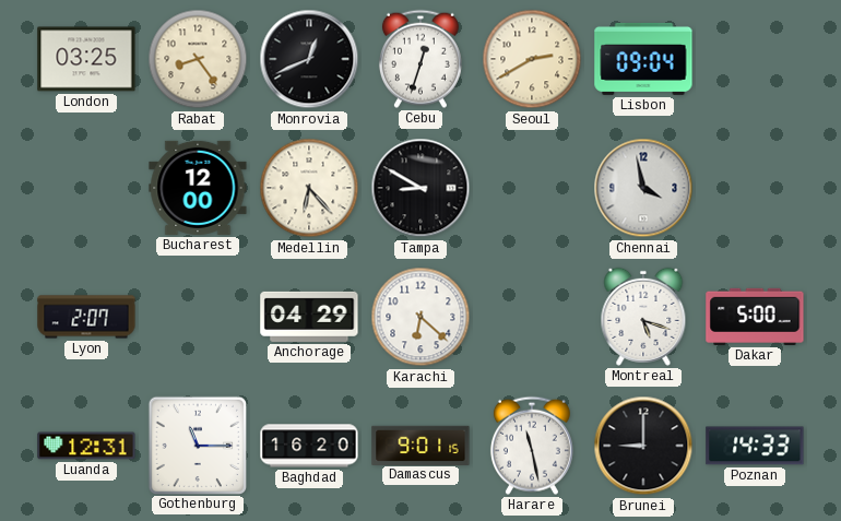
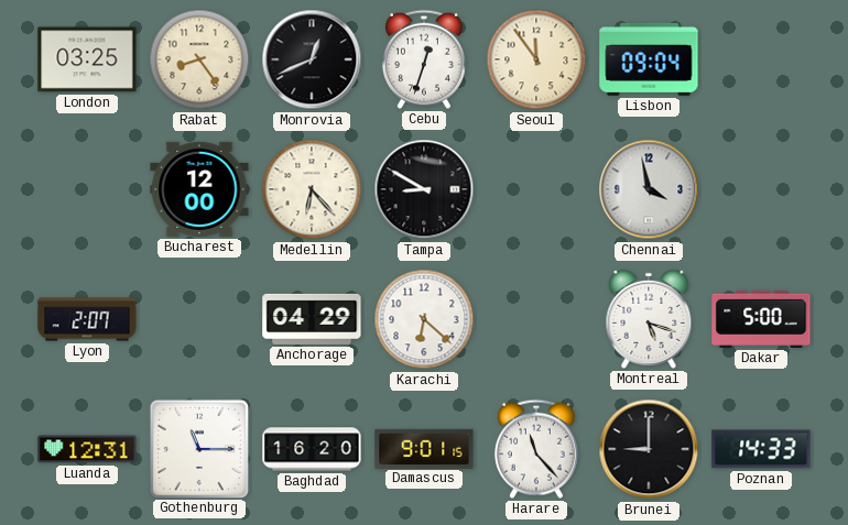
Seoul: 2:40 -> 11:54 (536, 59)
Harare: 11:28 -> 11:23 (536, 449)
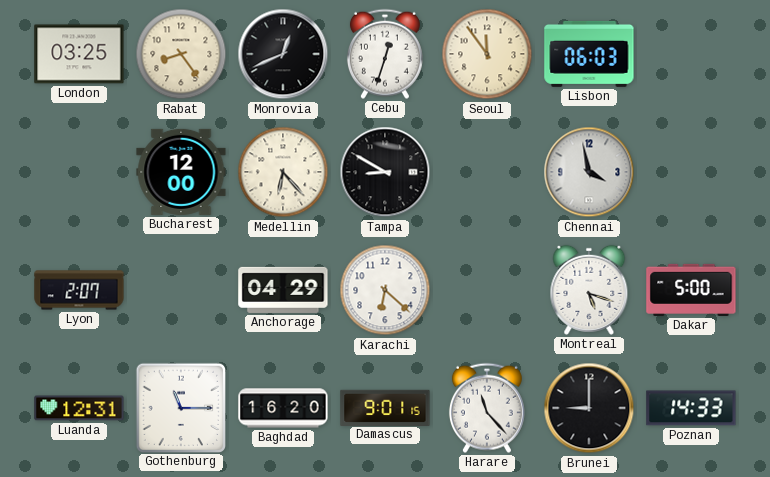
Lisbon: 09:04 -> 06:03 (589, 54)
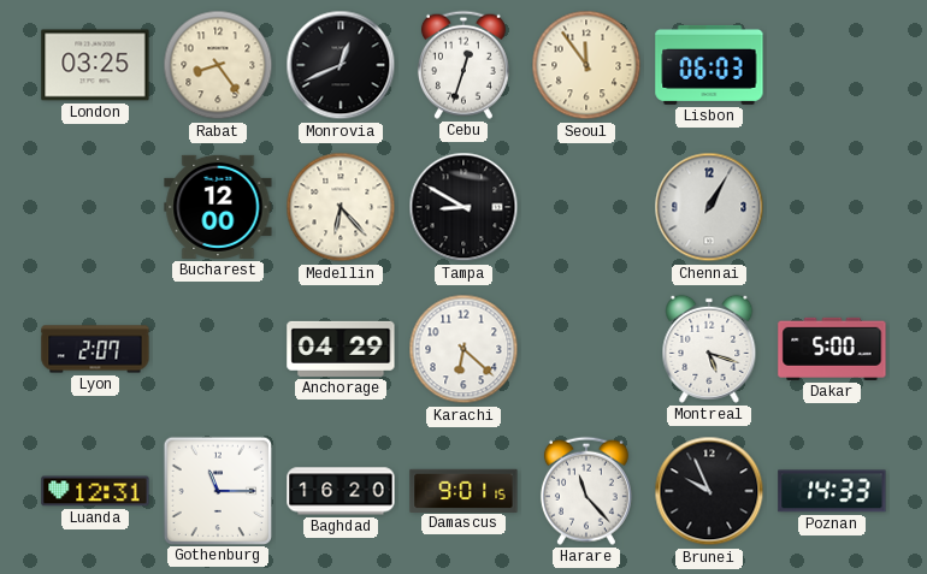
Chennai: 3:58 -> 1:05 (709, 207)
Brunei: 9:00 -> 9:56 (709, 491)
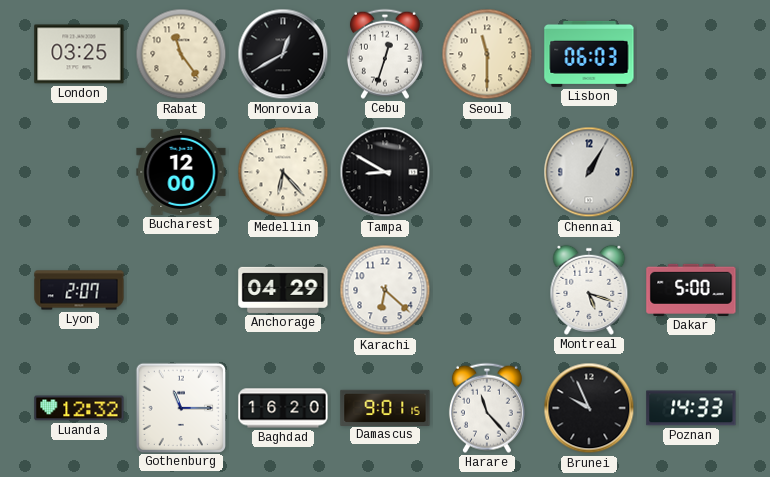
Rabat: 8:24 -> 11:24 (181, 54)
Monrovia: 12:41 -> 12:40 (283, 54)
Seoul: 11:54 -> 11:30 (487, 54)
Luanda: 12:31 -> 12:32 (79, 408)
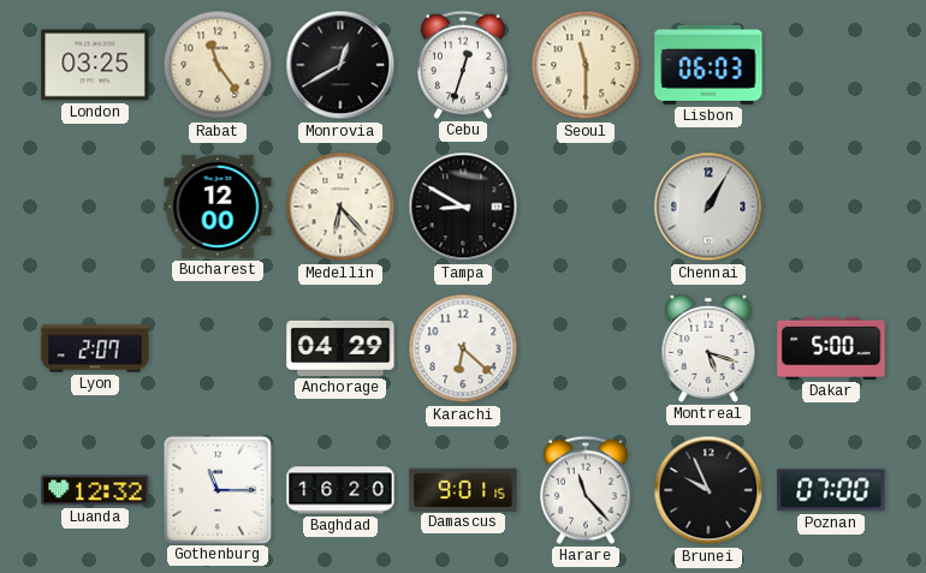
Poznan: 14:33 -> 07:00 (831, 490)
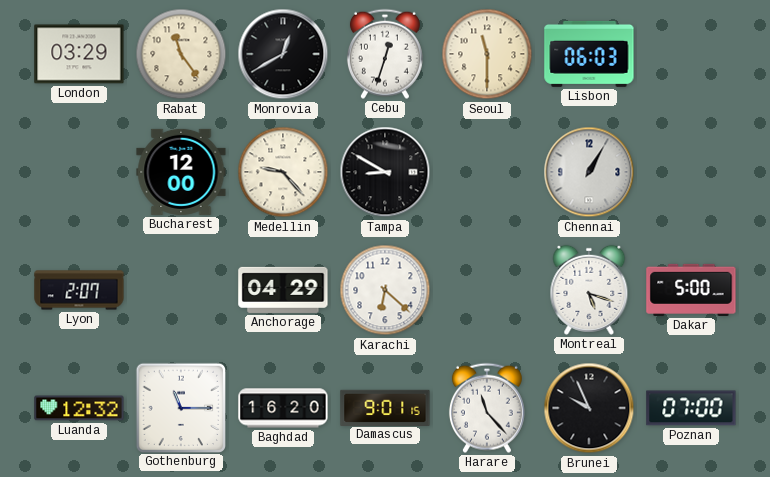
London: 03:25 -> 03:29 (79, 54)
Medellin: 6:23 -> 9:23 (283, 172)
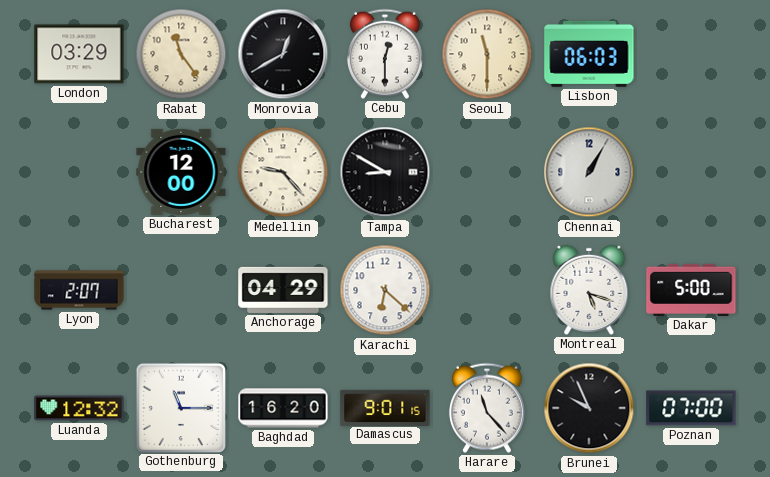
Cebu: 12:33 -> 12:30 (385, 54)
